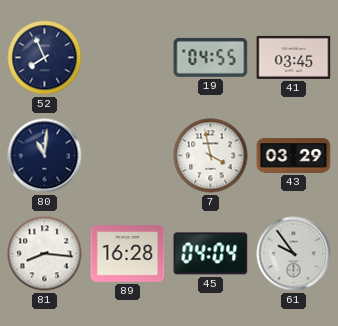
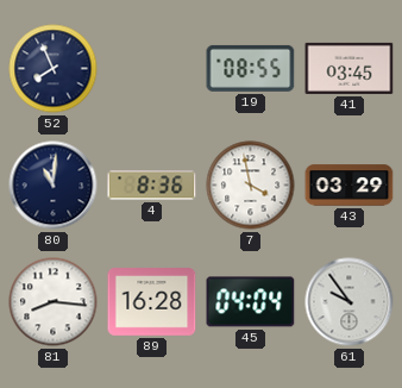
19: 04:55 -> 08:55 (251, 68)
4: none -> 8:36 (152, 186)
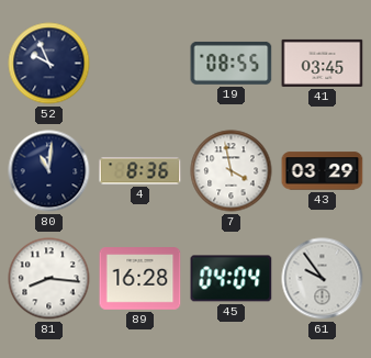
52: 7:56 -> 9:56 (49, 64)
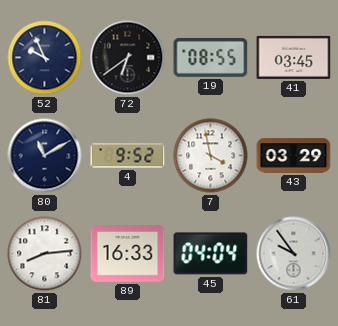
72: none -> 6:39 (128, 58)
80: 11:01 -> 11:10 (45, 156)
4: 8:36 -> 9:52 (128, 156)
81: 8:16 -> 8:14 (45, 254)
89: 16:28 -> 16:33 (128, 254)
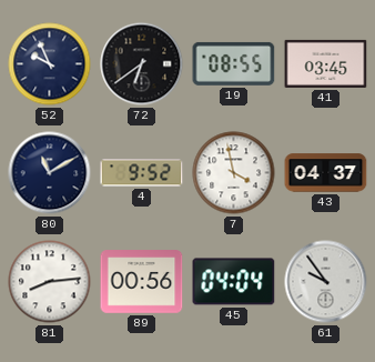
43: 03:29 -> 04:37 (326, 173)
89: 16:33 -> 00:56 (142, 282)
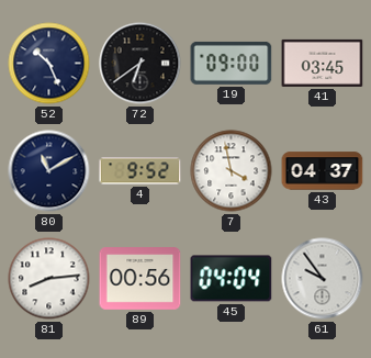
52: 9:56 -> 10:26 (49, 64)
19: 08:55 -> 09:00 (232, 63)
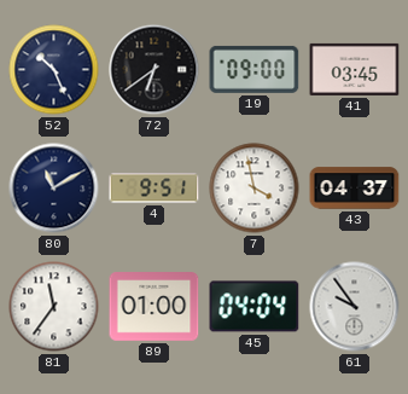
4: 9:52 -> 9:51 (155, 189)
81: 8:14 -> 11:36 (54, 307)
89: 00:56 -> 01:00 (155, 307)
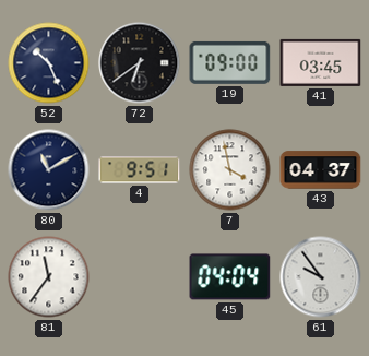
89: 01:00 -> none (155, 307)
